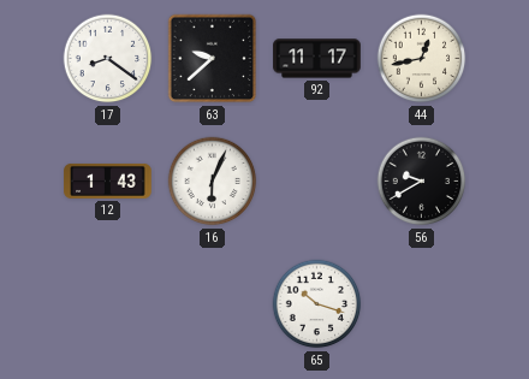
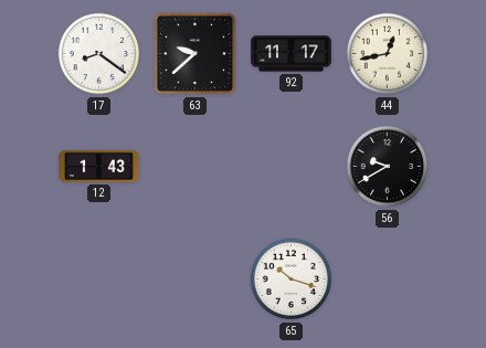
16: 6:04 -> none (213, 182)
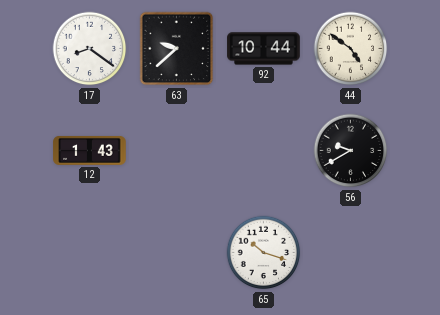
92: 11:17 -> 10:44 (264, 49)
44: 12:43 -> 4:51 (351, 49)
